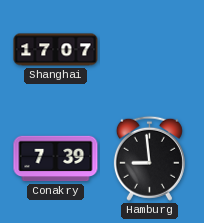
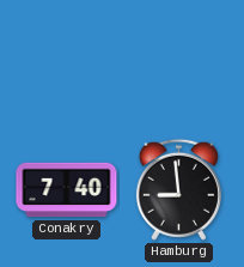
Shanghai: 17:07 -> none (56, 50)
Conakry: 7:39 -> 7:40 (67, 190)
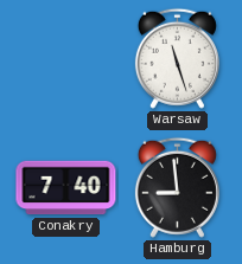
Warsaw: none -> 11:27 (177, 58)
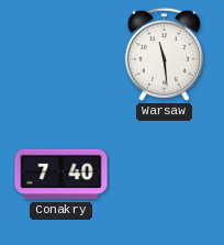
Warsaw: 11:27 -> 11:29 (164, 54)
Hamburg: 8:59 -> none (177, 187)
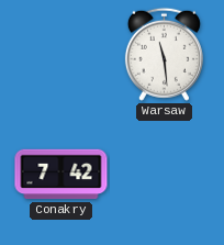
Conakry: 7:40 -> 7:42 (61, 175)
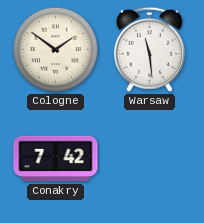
Cologne: none -> 1:51 (56, 50)
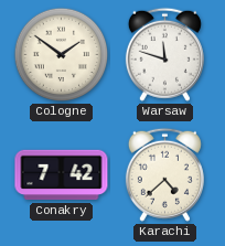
Warsaw: 11:29 -> 11:48 (164, 54)
Karachi: none -> 4:38 (164, 174)
